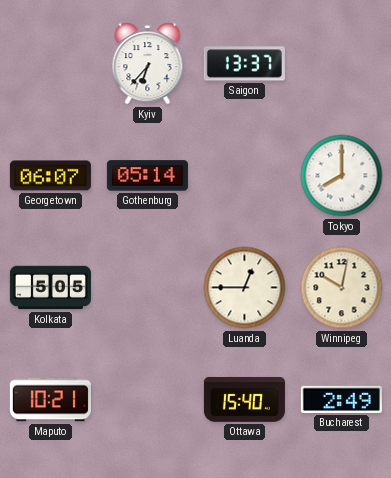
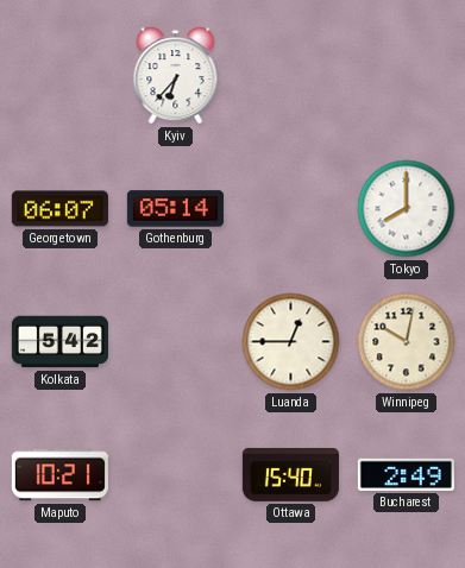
Saigon: 13:37 -> none (244, 64)
Kolkata: 5:05 -> 5:42 (59, 342)
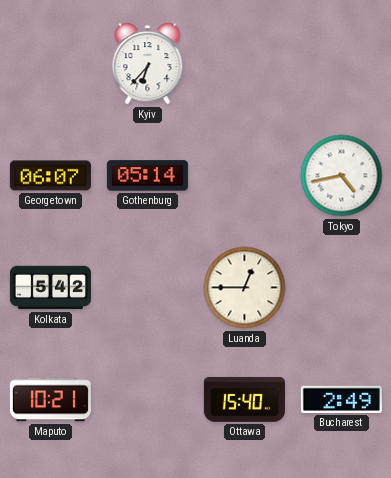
Tokyo: 8:00 -> 4:43 (342, 176)
Winnipeg: 10:02 -> none (407, 342)
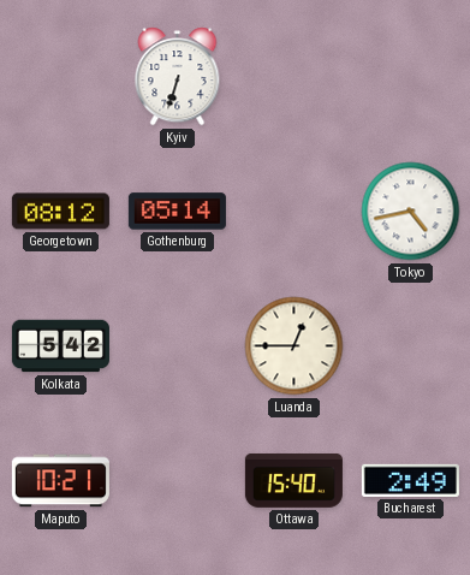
Kyiv: 6:37 -> 6:33 (178, 77)
Georgetown: 06:07 -> 08:12 (60, 212)
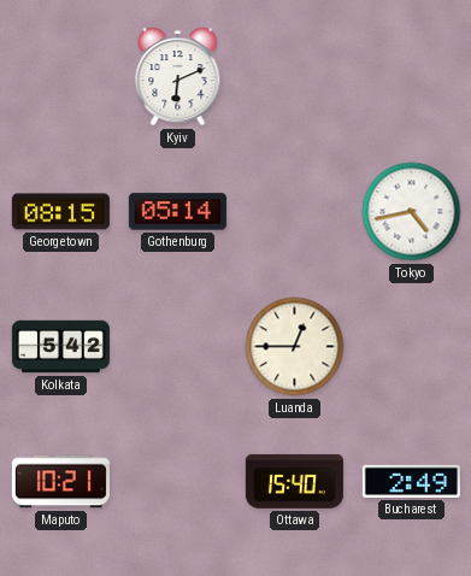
Kyiv: 6:33 -> 6:11 (178, 77)
Georgetown: 08:12 -> 08:15 (60, 212)
